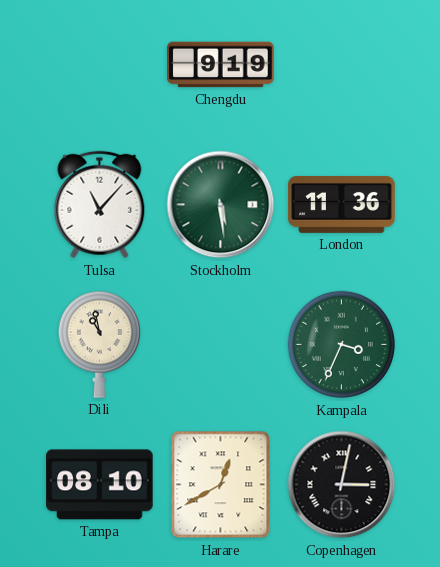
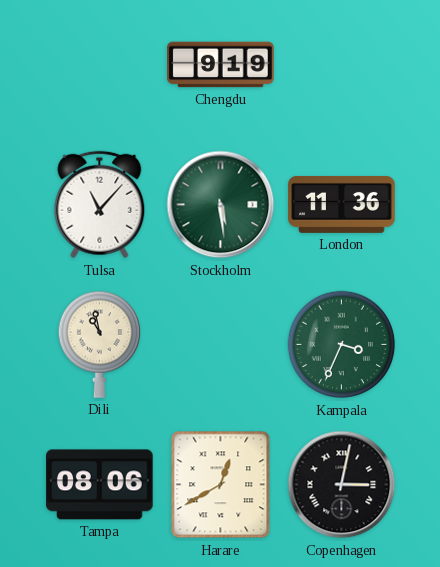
Tampa: 08:10 -> 08:06 (100, 485)
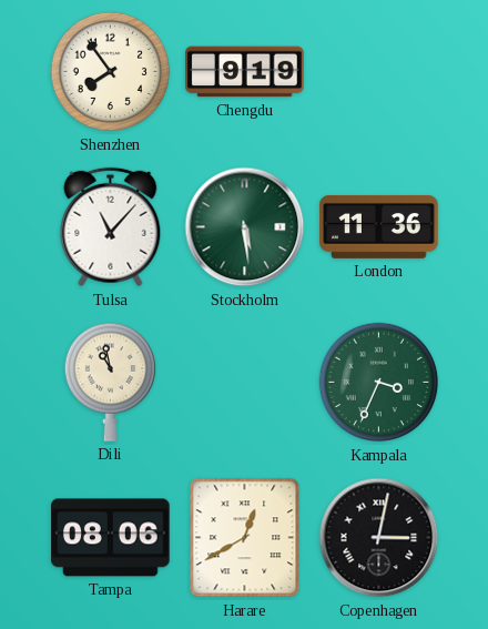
Shenzhen: none -> 7:54 (111, 72)
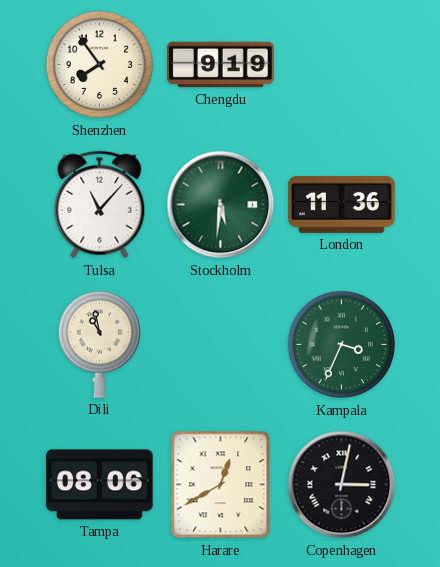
Stockholm: 5:29 -> 5:31 (221, 205)
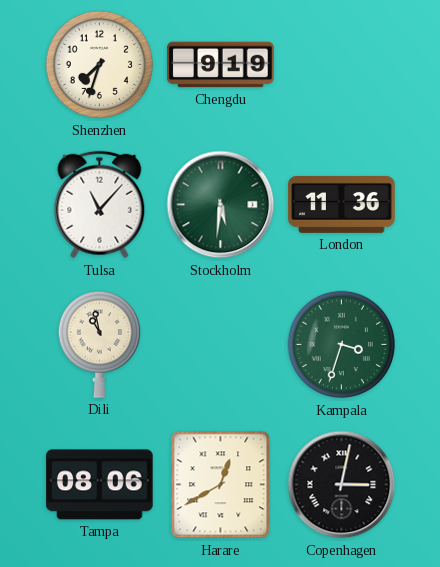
Shenzhen: 7:54 -> 7:33 (100, 65)
Kampala: 3:34 -> 3:33 (342, 345)
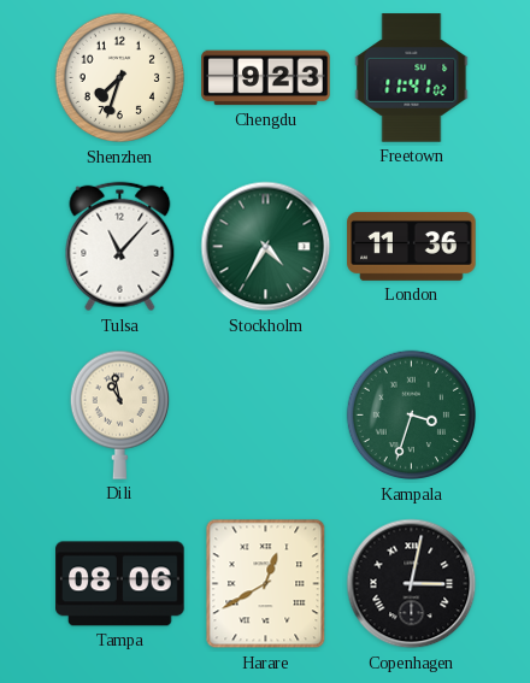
Chengdu: 9:19 -> 9:23 (266, 78)
Freetown: none -> 11:41 (412, 78)
Stockholm: 5:31 -> 4:35 (266, 247)
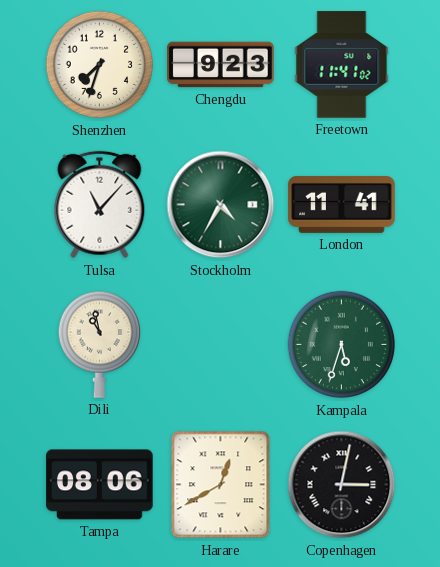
London: 11:36 -> 11:41 (342, 204)
Kampala: 3:33 -> 5:33 (342, 345)
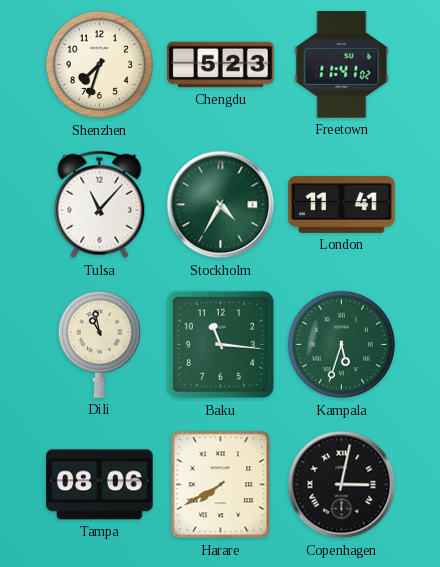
Chengdu: 9:23 -> 5:23 (221, 65)
Baku: none -> 11:16 (221, 345)
Harare: 12:40 -> 7:40 (221, 485)
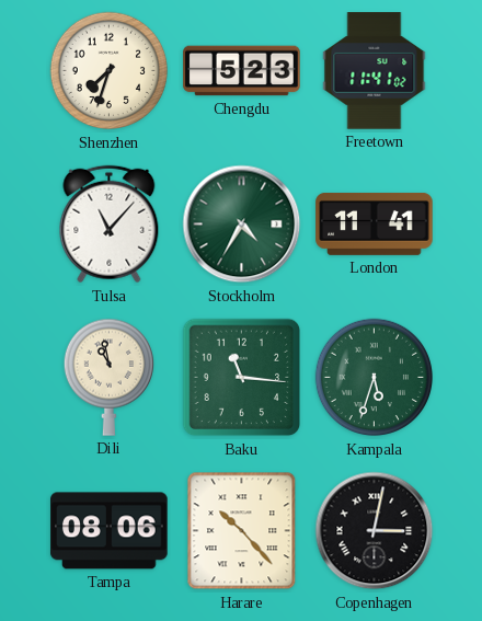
Harare: 7:40 -> 10:23 (242, 531)
